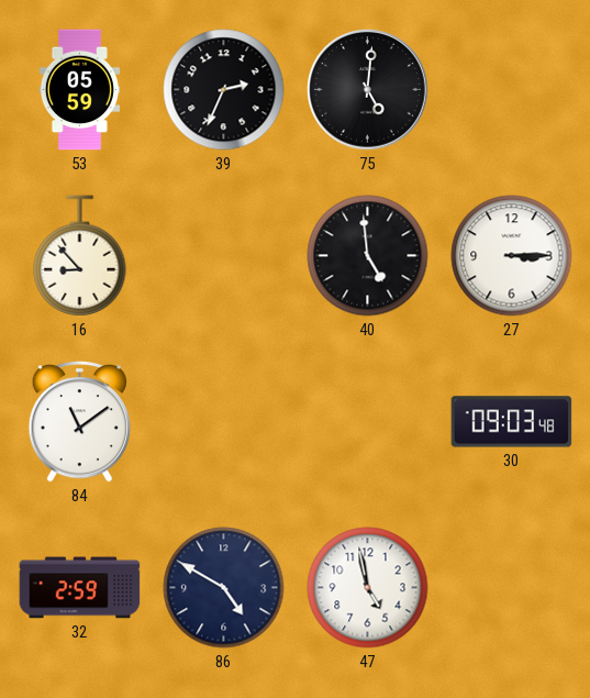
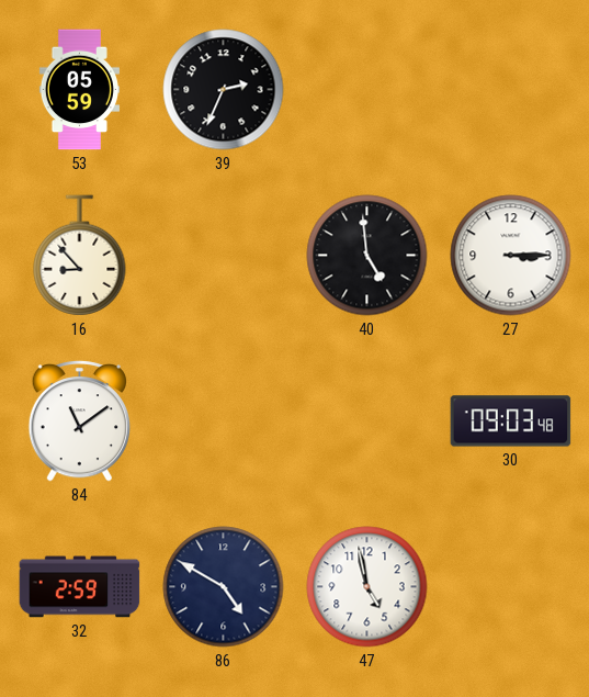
75: 5:01 -> none (368, 90)
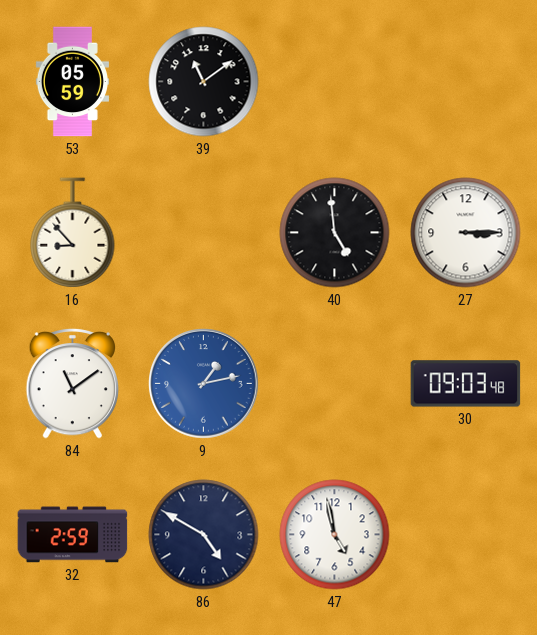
39: 2:34 -> 11:09 (204, 82)
9: none -> 1:13 (204, 384)
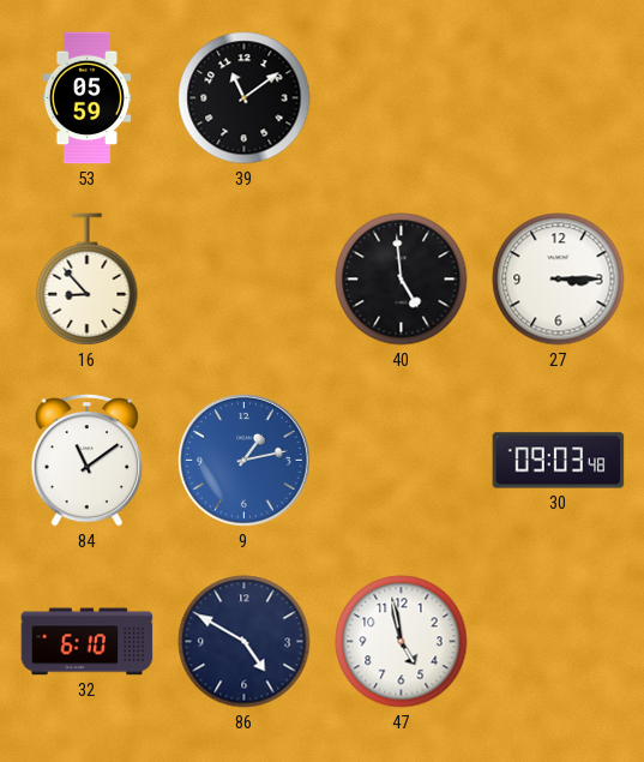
32: 2:59 -> 6:10 (88, 642)
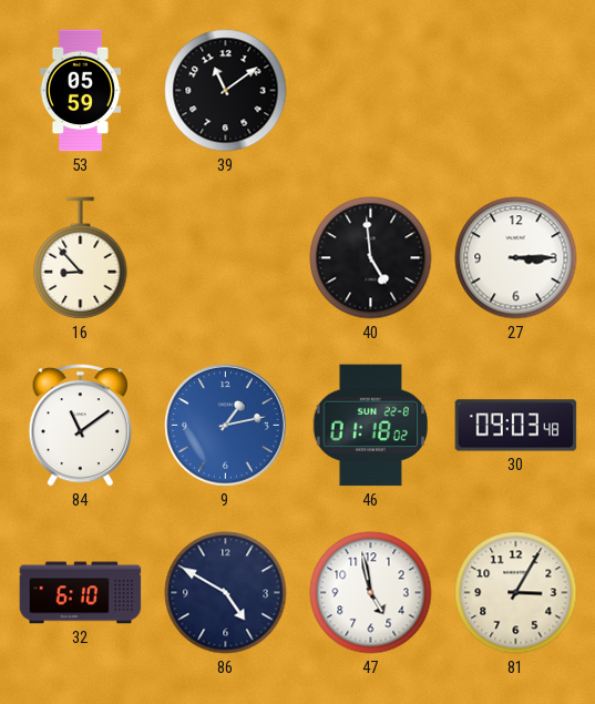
46: none -> 01:18 (371, 426)
81: none -> 3:05 (516, 593)
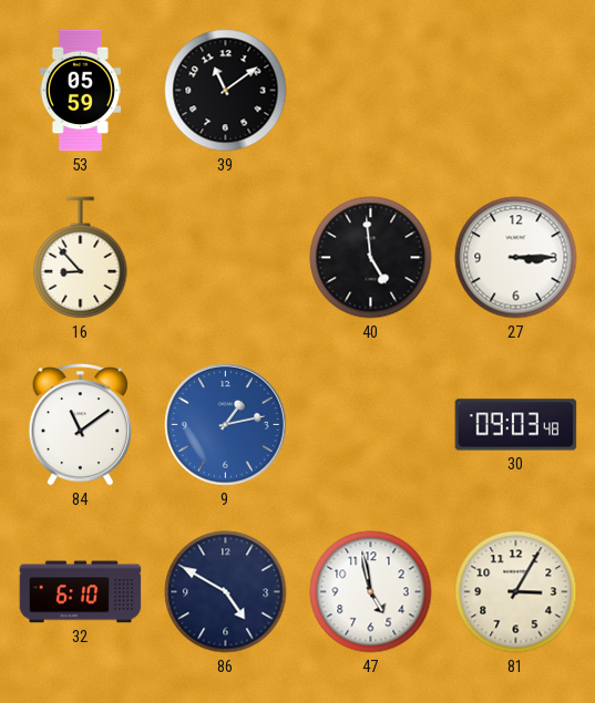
46: 01:18 -> none (371, 426)
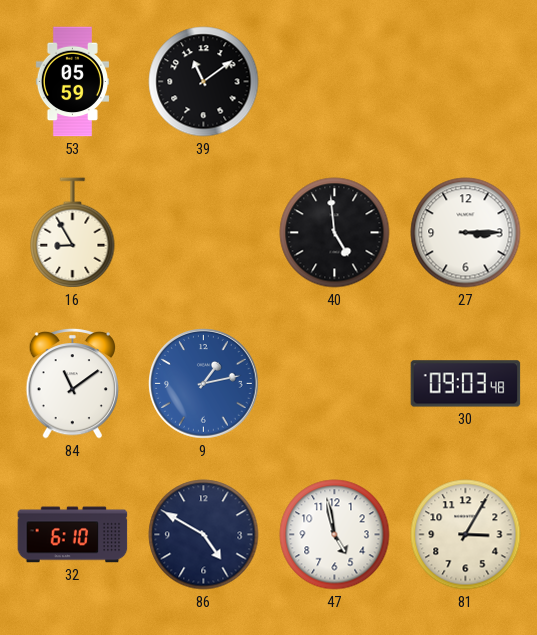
16: 8:53 -> 8:55 (73, 233)
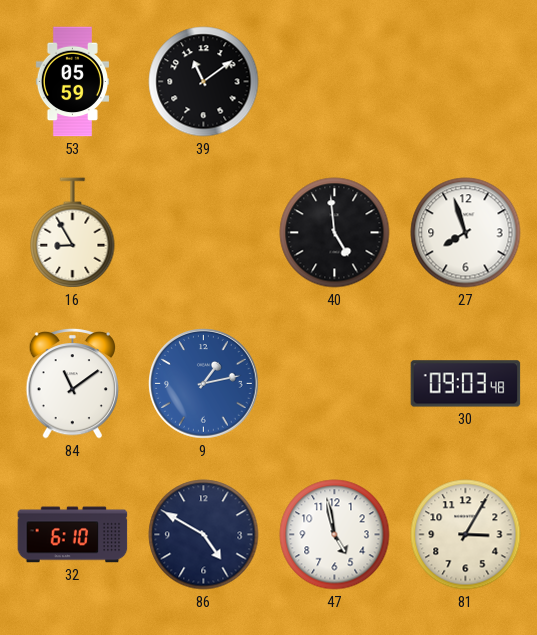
27: 3:15 -> 7:57 (466, 233)
